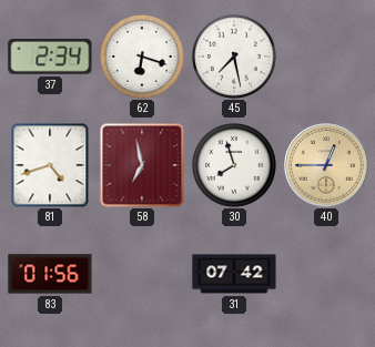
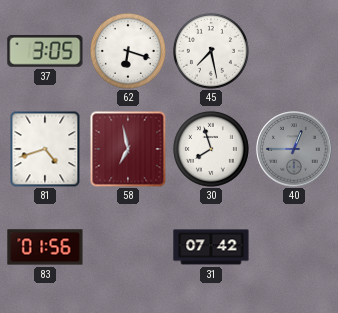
37: 2:34 -> 3:05 (45, 51)
40 dial: champagne -> grey (294, 149)
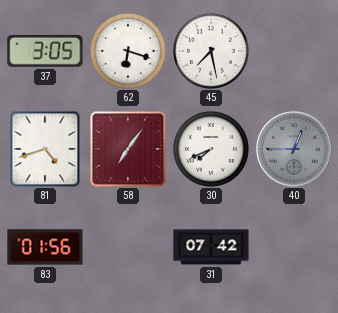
58: 6:58 -> 7:06 (128, 149)
30: 7:57 -> 7:41 (211, 149)
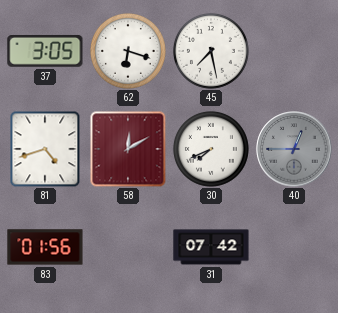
58: 7:06 -> 12:10 (128, 149)
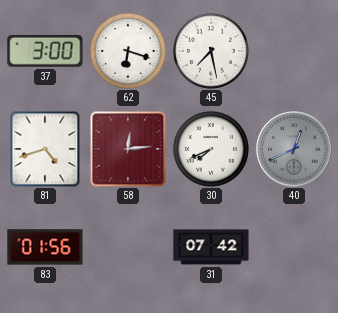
37: 3:05 -> 3:00 (45, 51)
58: 12:10 -> 12:14 (128, 149)
40: 12:45 -> 12:41 (294, 149)
